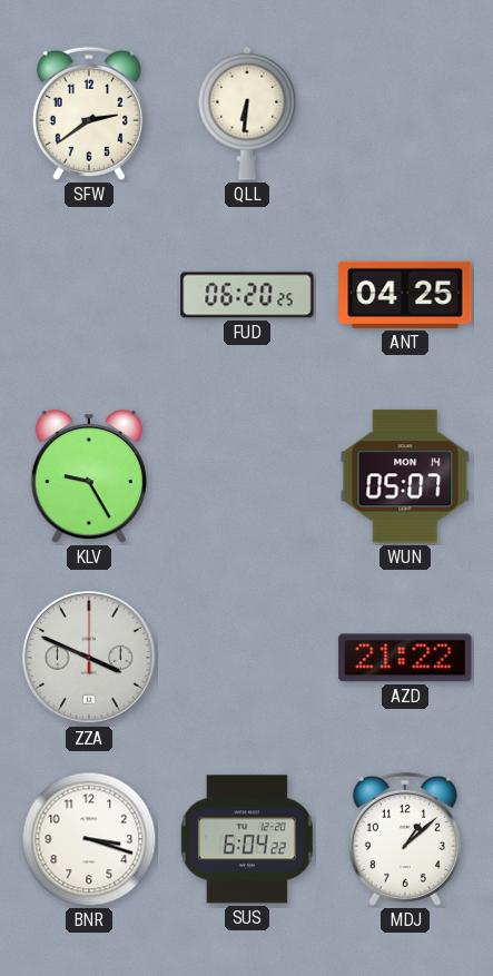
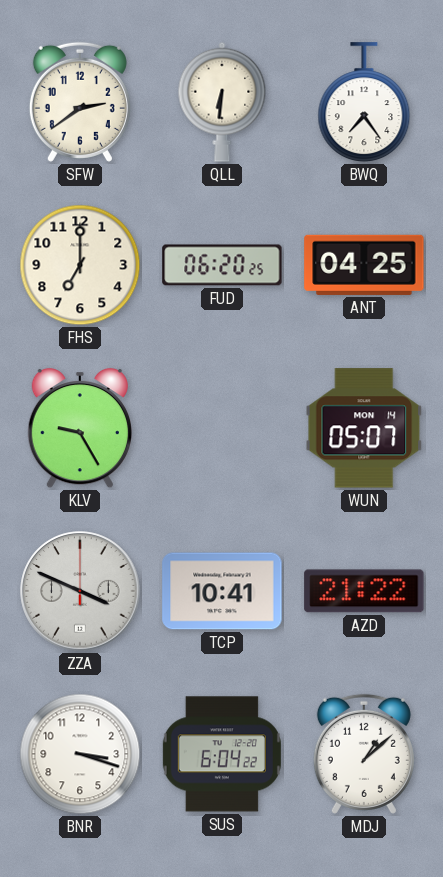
BWQ: none -> 7:24 (364, 103)
FHS: none -> 7:00 (80, 265)
TCP: none -> 10:41 (222, 591)
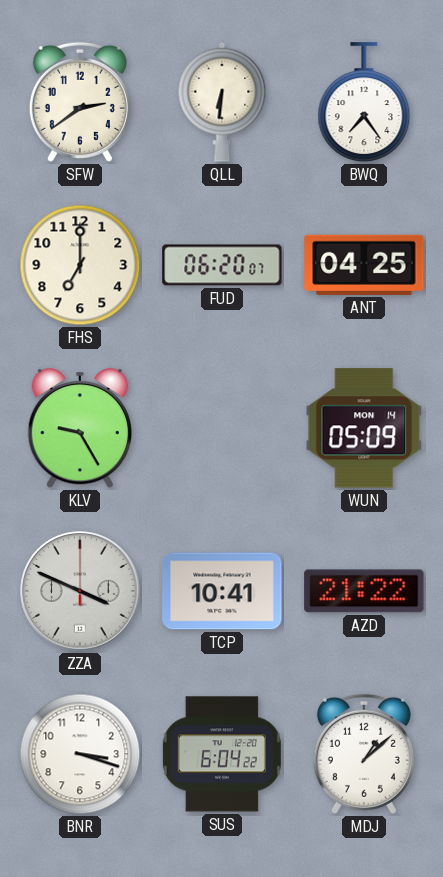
FUD: 06:20:25 -> 06:20:07 (222, 265)
WUN: 05:07 -> 05:09 (364, 428)
